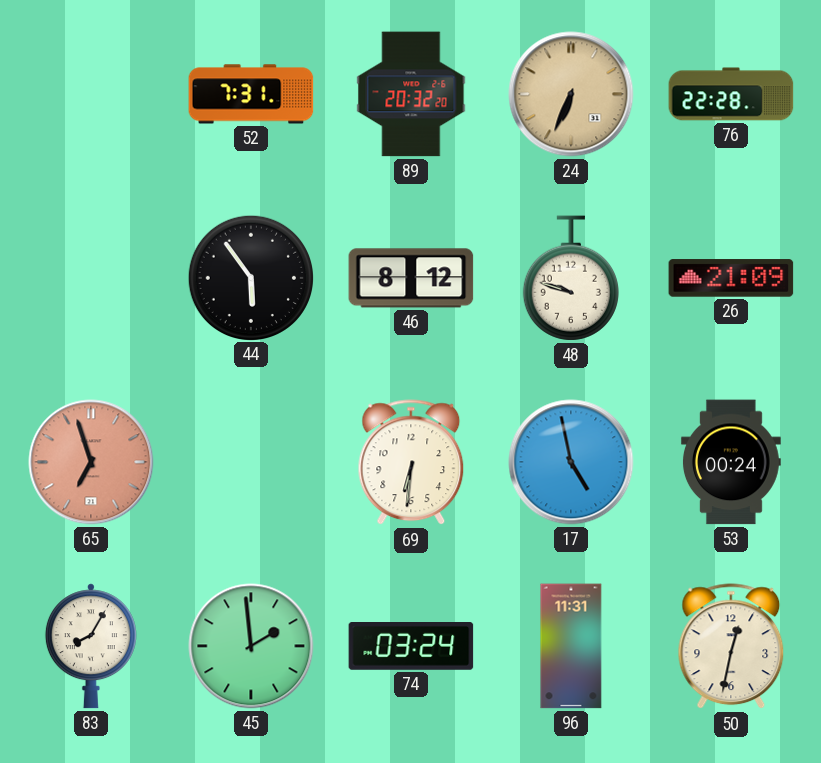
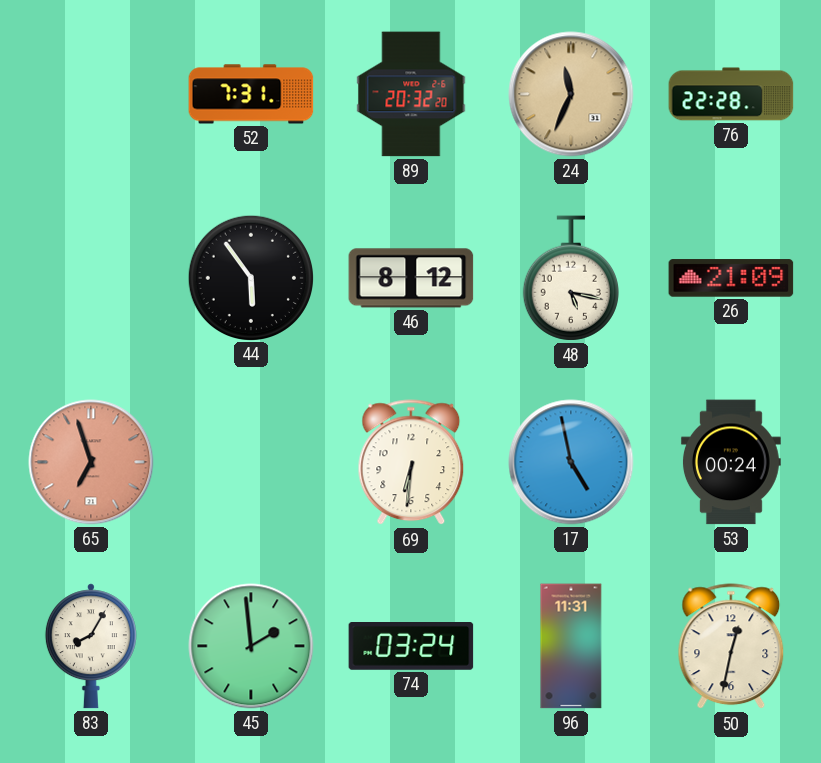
24: 6:34 -> 11:34 (571, 94)
48: 9:48 -> 5:17 (571, 278)
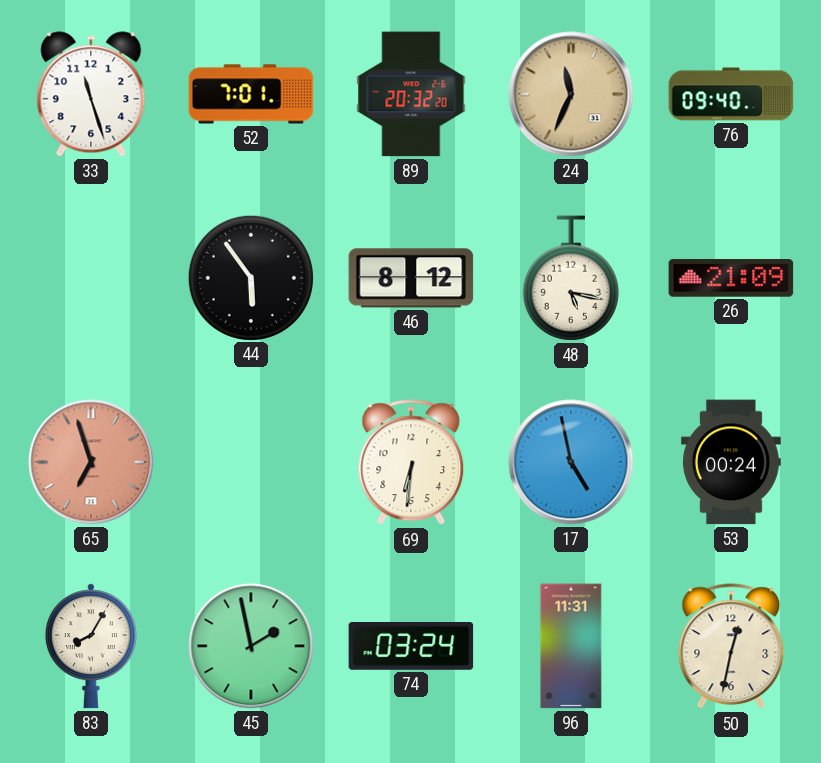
33: none -> 11:27 (91, 94)
52: 7:31 -> 7:01 (251, 94)
76: 22:28 -> 09:40 (731, 94)
45: 1:59 -> 1:58 (251, 646)
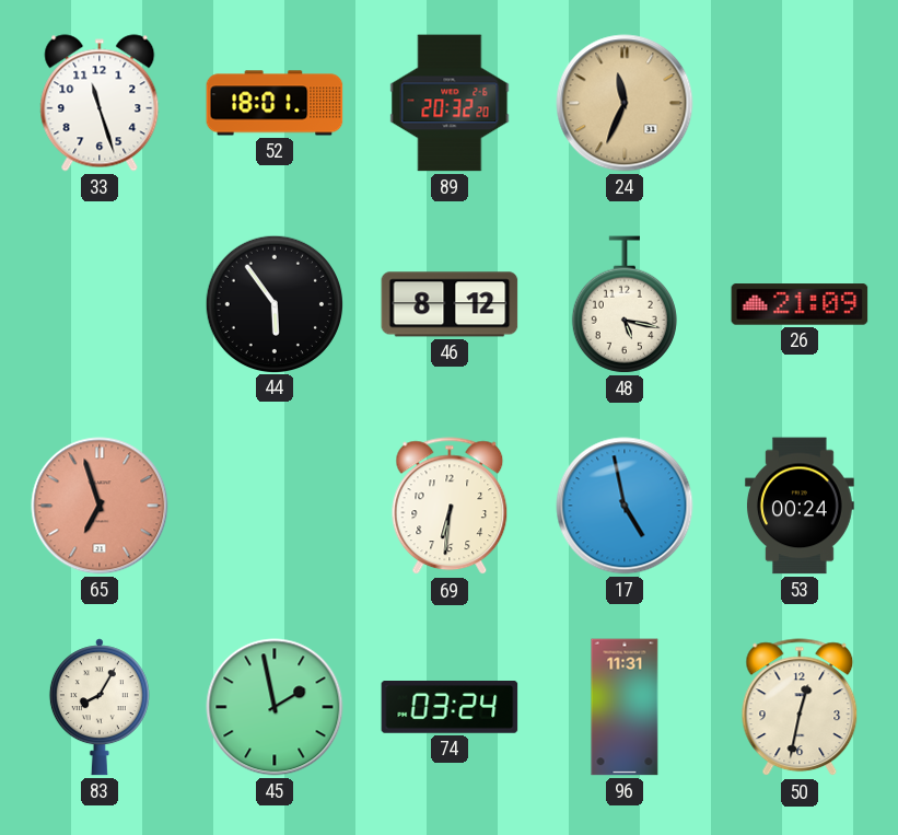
52: 7:01 -> 18:01 (275, 103)
76: 09:40 -> none (731, 94)
